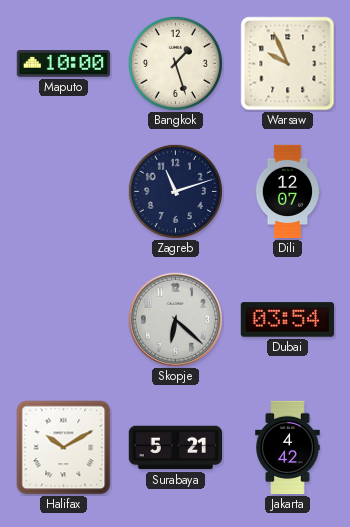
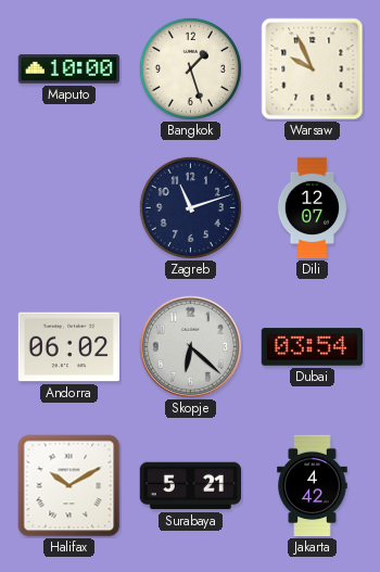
Andorra: none -> 06:02 (68, 347)
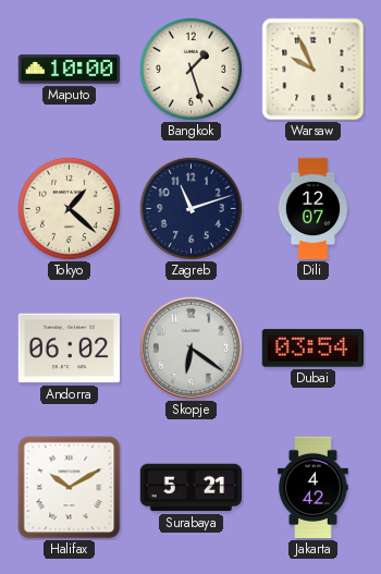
Tokyo: none -> 1:22 (69, 208)
Skopje: 6:22 -> 6:21 (190, 347)
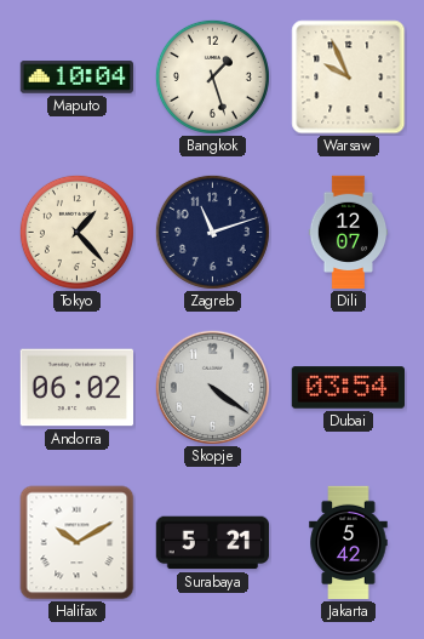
Maputo: 10:00 -> 10:04 (76, 78)
Tokyo: 1:22 -> 1:23 (76, 232)
Skopje: 6:21 -> 4:21 (212, 387)
Jakarta: 4:42 -> 5:42 (349, 543)
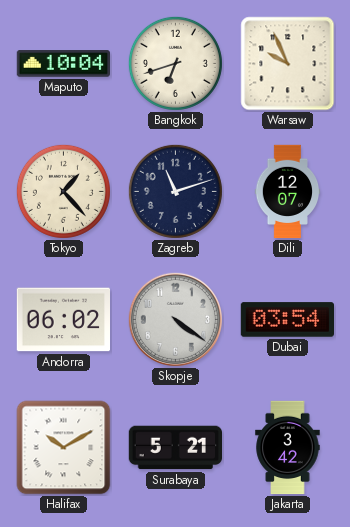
Bangkok: 1:27 -> 6:42 (175, 63)
Jakarta: 5:42 -> 3:42 (288, 448)
